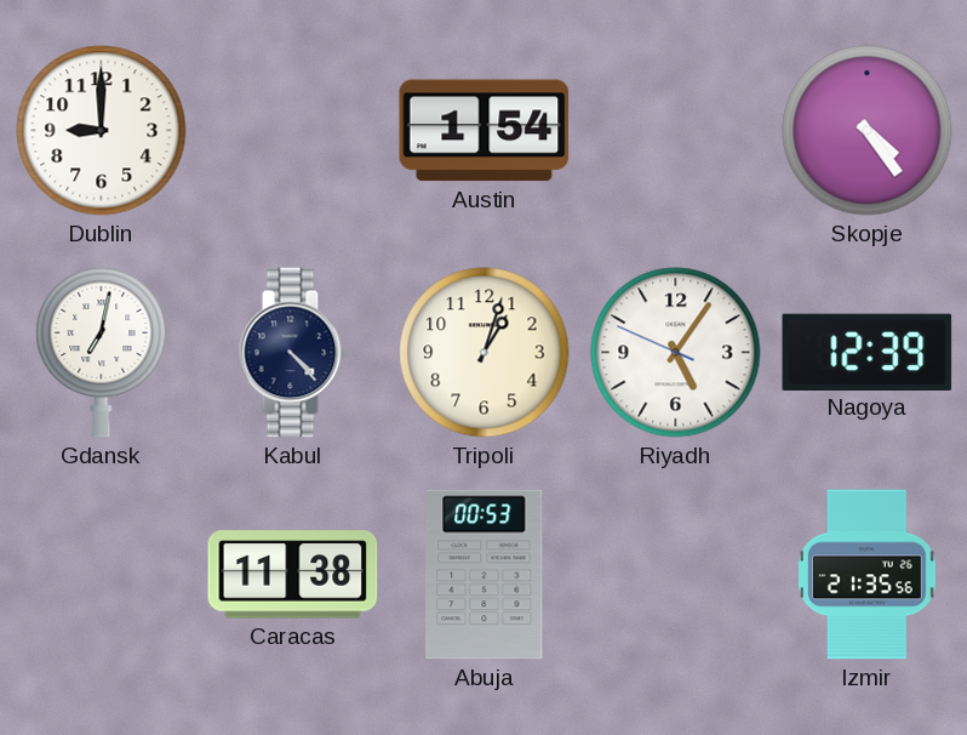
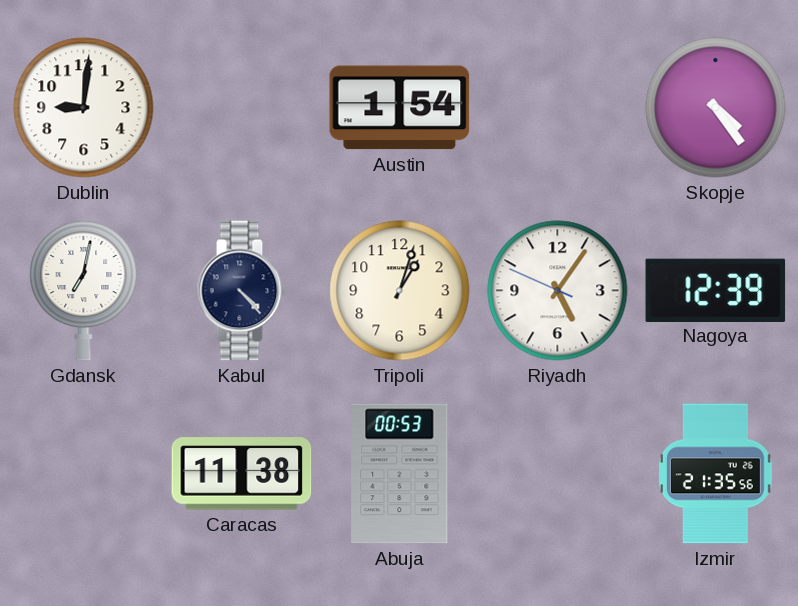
Dublin: 9:00 -> 9:01 (84, 108)
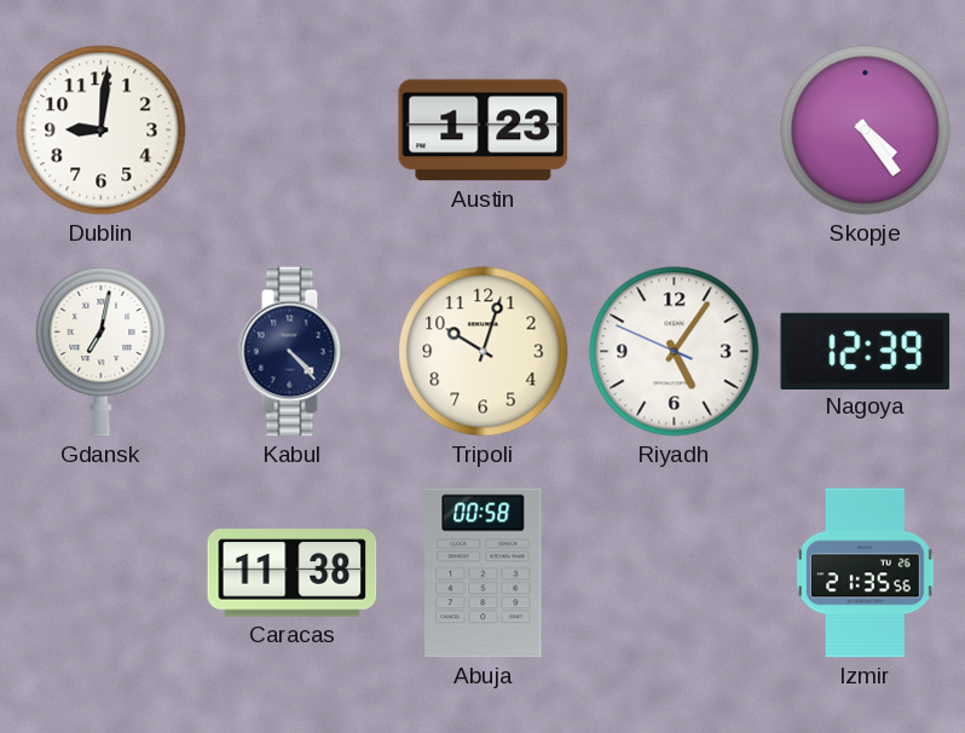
Austin: 1:54 -> 1:23 (484, 131)
Tripoli: 1:03 -> 10:03 (484, 352)
Abuja: 00:53 -> 00:58 (484, 573)
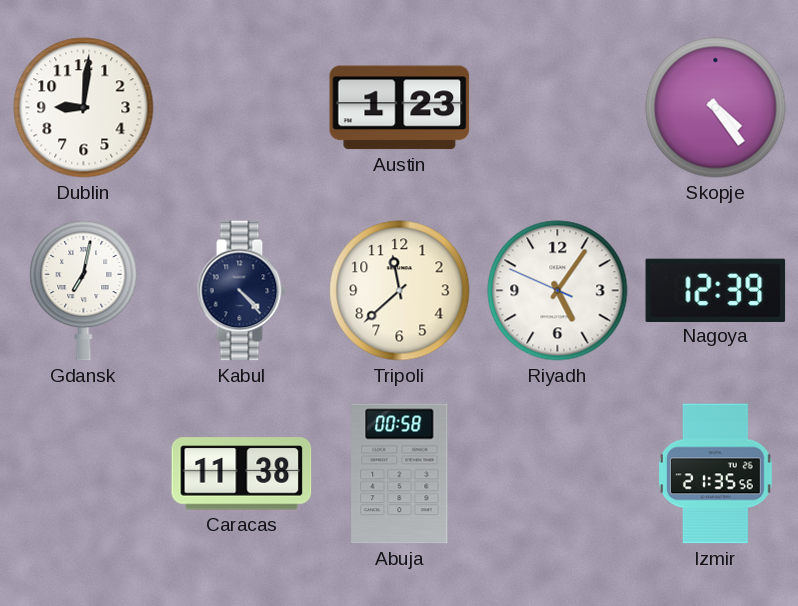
Tripoli: 10:03 -> 11:38 (400, 291)
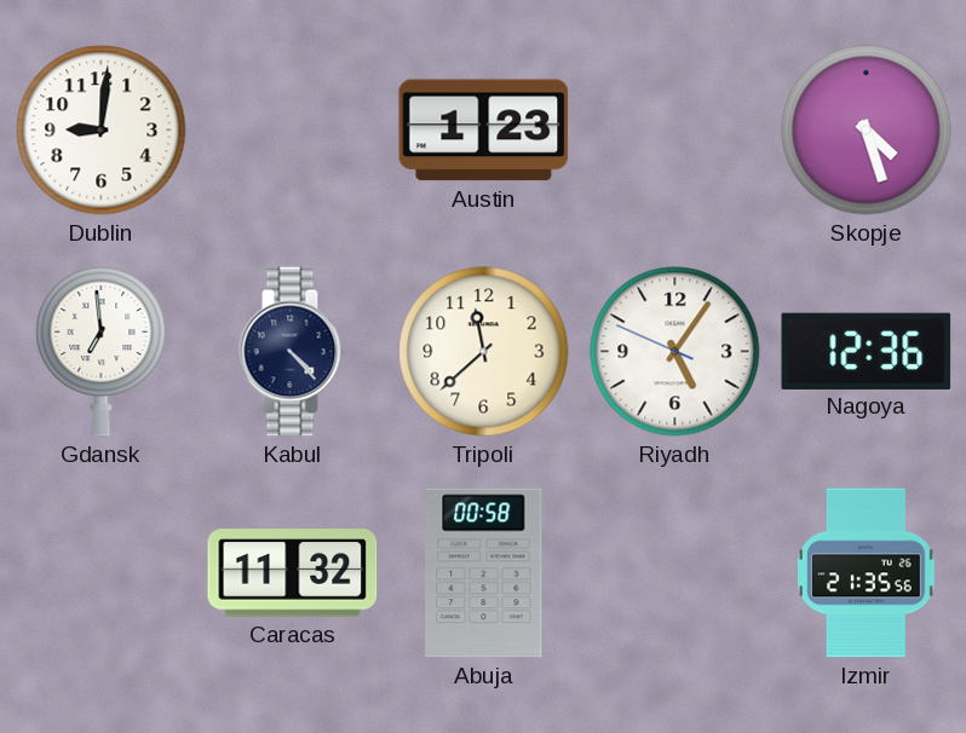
Skopje: 4:24 -> 4:27 (867, 131)
Gdansk: 7:02 -> 6:59 (102, 351)
Nagoya: 12:39 -> 12:36 (867, 351)
Caracas: 11:38 -> 11:32 (293, 573)
